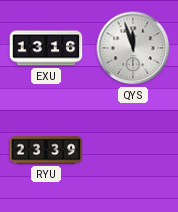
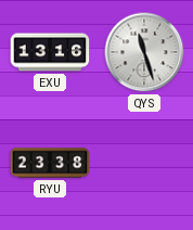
QYS: 11:57 -> 11:27 (144, 52)
RYU: 23:39 -> 23:38 (50, 163)
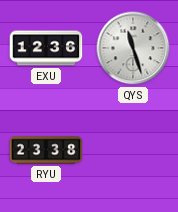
EXU: 13:16 -> 12:36 (46, 48)
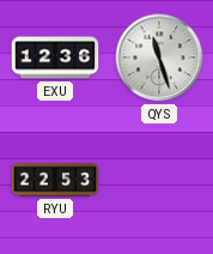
RYU: 23:38 -> 22:53 (55, 180)
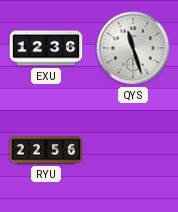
RYU: 22:53 -> 22:56 (46, 150)
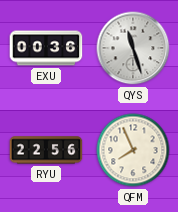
EXU: 12:36 -> 00:36 (46, 48)
QFM: none -> 7:56 (133, 150)
